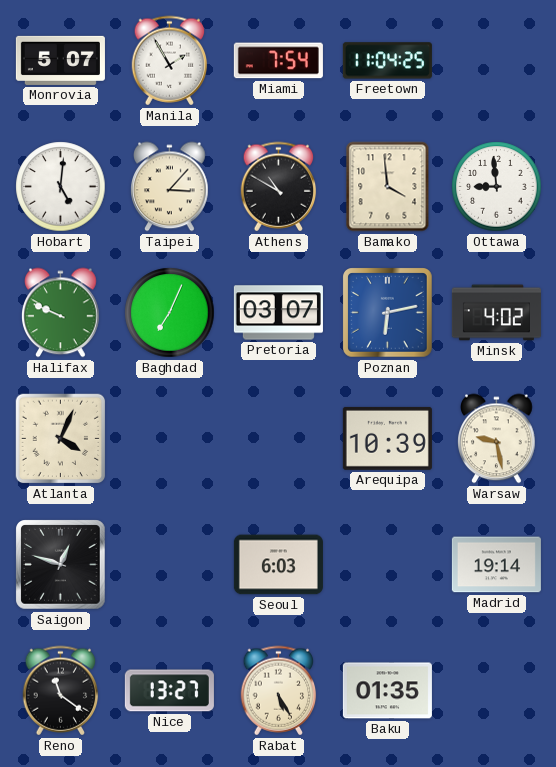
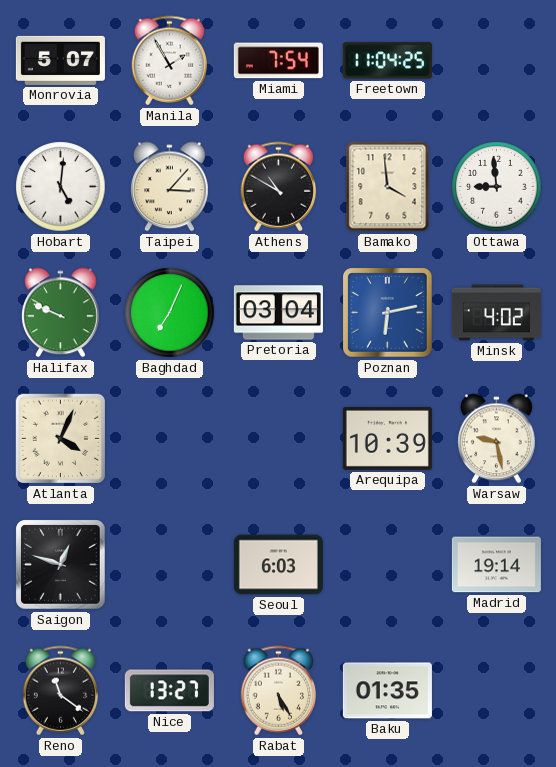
Pretoria: 03:07 -> 03:04 (278, 313)
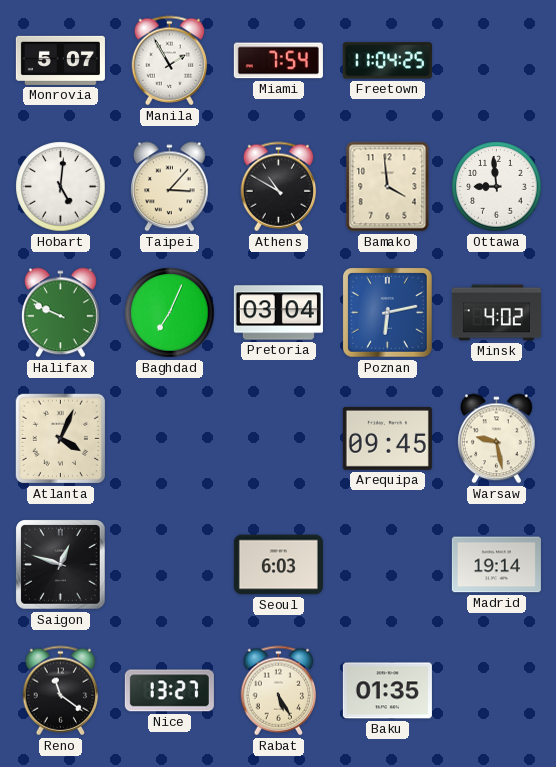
Arequipa: 10:39 -> 09:45 (387, 438)
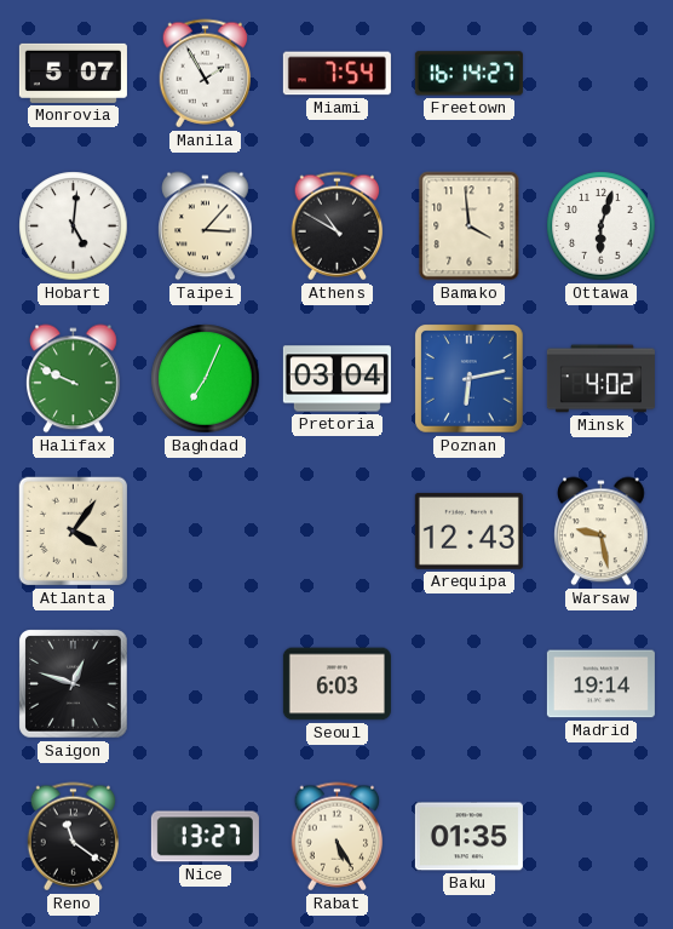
Freetown: 11:04 -> 16:14 (468, 74)
Ottawa: 8:59 -> 6:03 (602, 226)
Atlanta: 4:04 -> 4:06 (74, 532)
Arequipa: 09:45 -> 12:43 (468, 531)
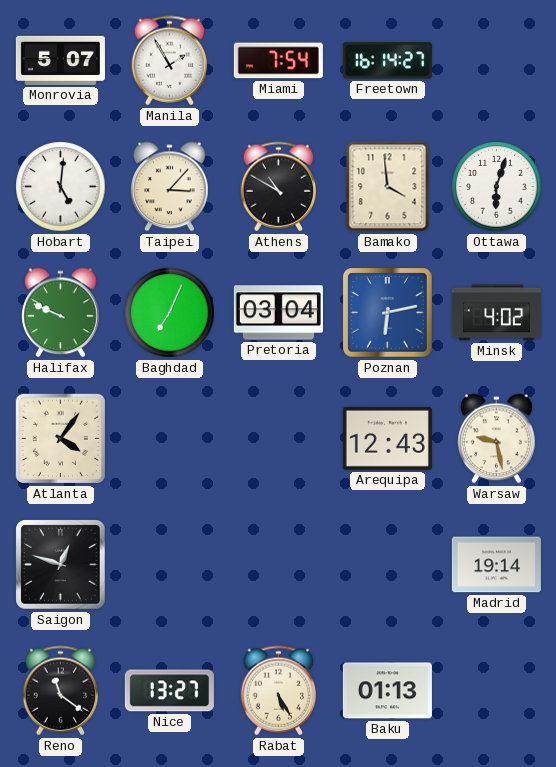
Seoul: 6:03 -> none (336, 684)
Baku: 01:35 -> 01:13 (387, 691)
